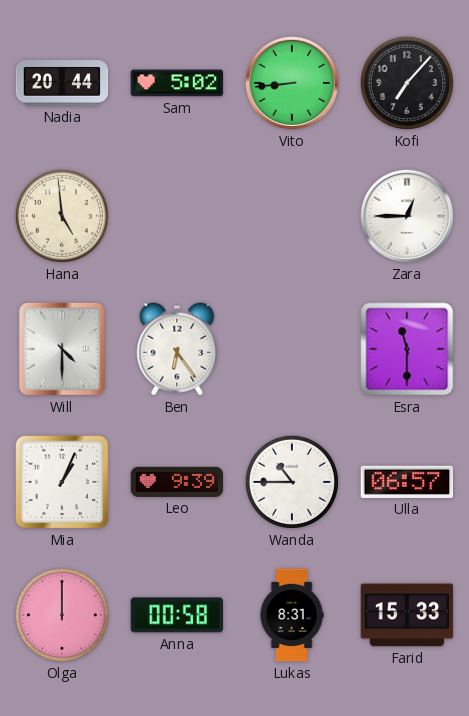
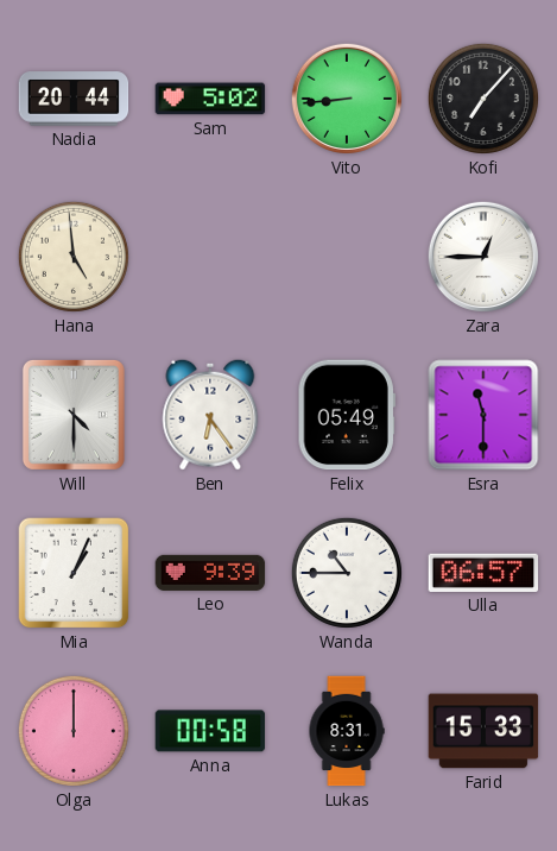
Felix: none -> 05:49 (347, 415)
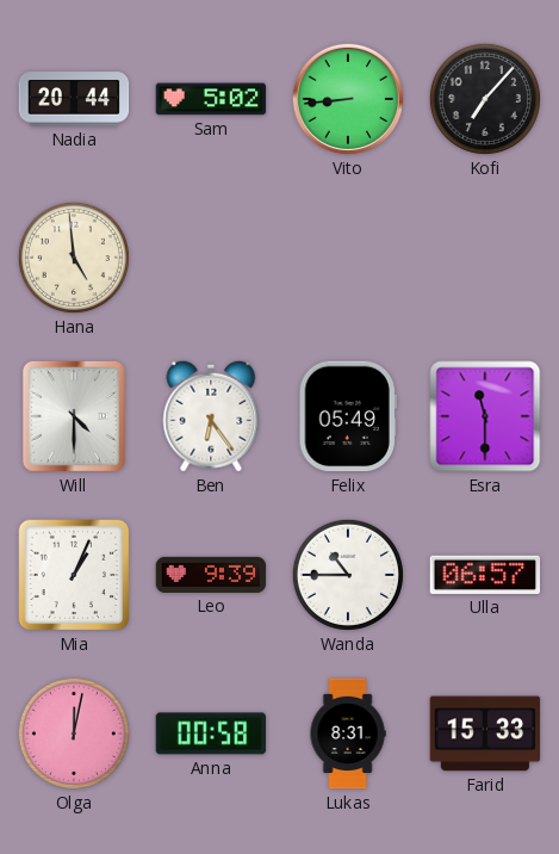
Zara: 12:45 -> none (483, 257)
Olga: 12:00 -> 12:02 (74, 734)
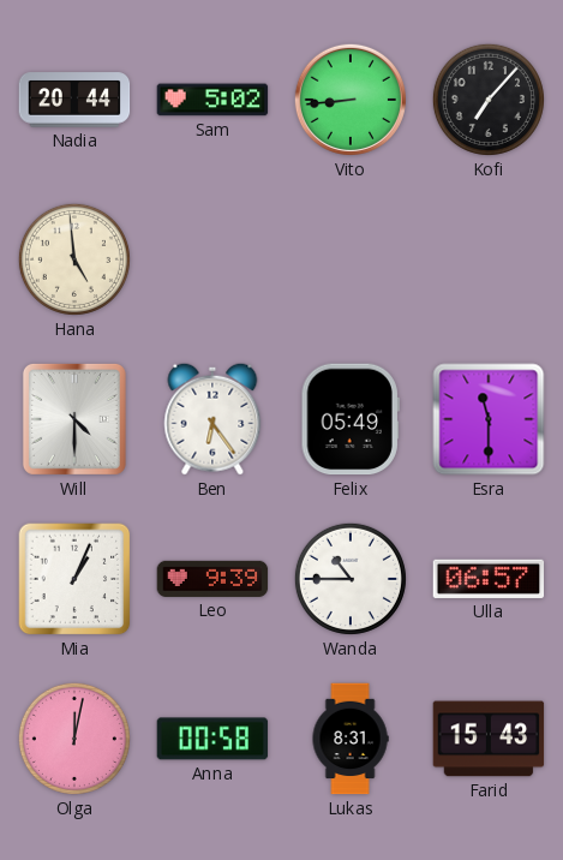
Farid: 15:33 -> 15:43 (489, 739)
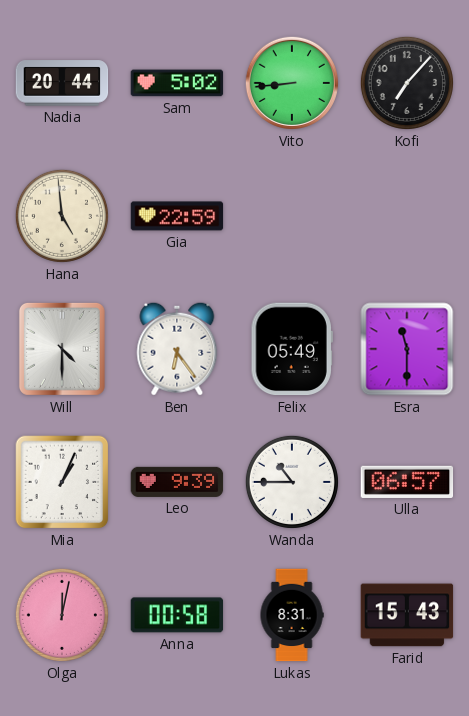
Gia: none -> 22:59 (177, 216)
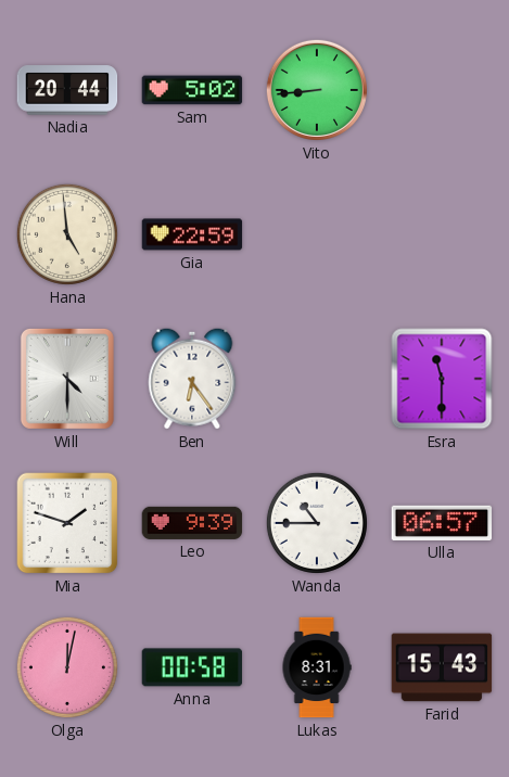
Kofi: 7:07 -> none (407, 83)
Felix: 05:49 -> none (292, 349)
Mia: 1:04 -> 1:48 (67, 523)
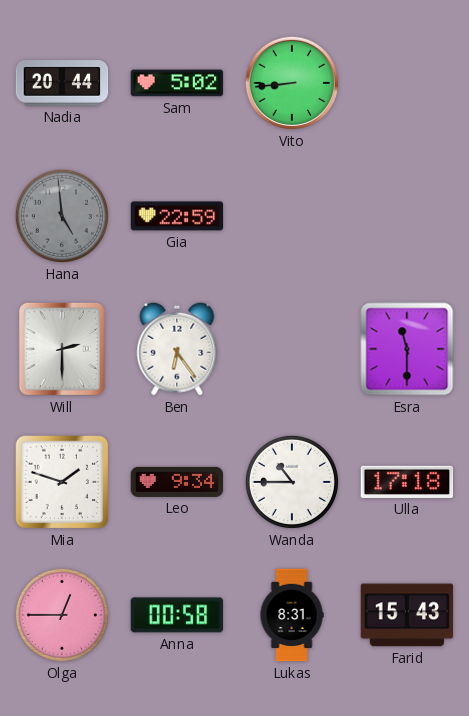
Hana dial: cream -> grey (62, 216)
Will: 4:30 -> 2:30 (62, 349)
Leo: 9:39 -> 9:34 (177, 482)
Ulla: 06:57 -> 17:18 (407, 482)
Olga: 12:02 -> 12:45 (62, 615)
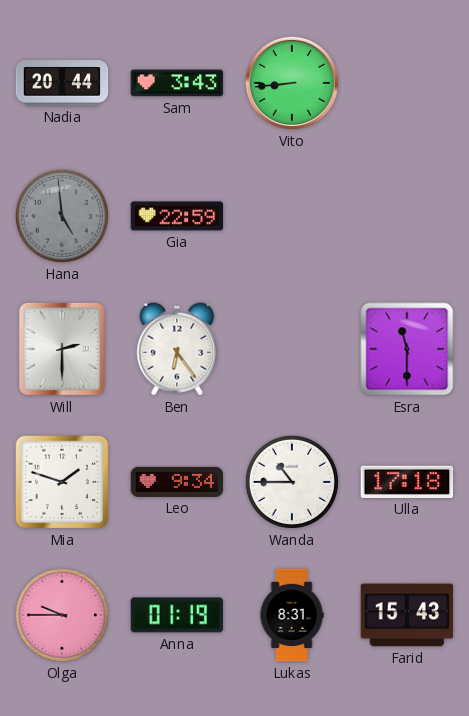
Sam: 5:02 -> 3:43 (177, 83)
Olga: 12:45 -> 9:45 (62, 615)
Anna: 00:58 -> 01:19 (177, 615)
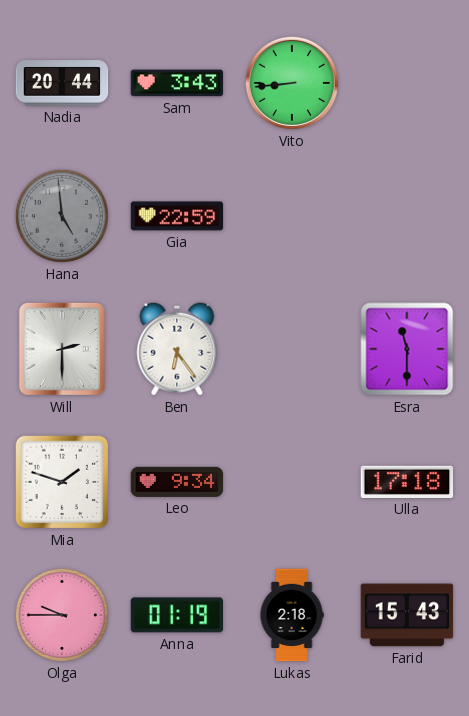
Wanda: 10:45 -> none (292, 482)
Lukas: 8:31 -> 2:18 (292, 615)
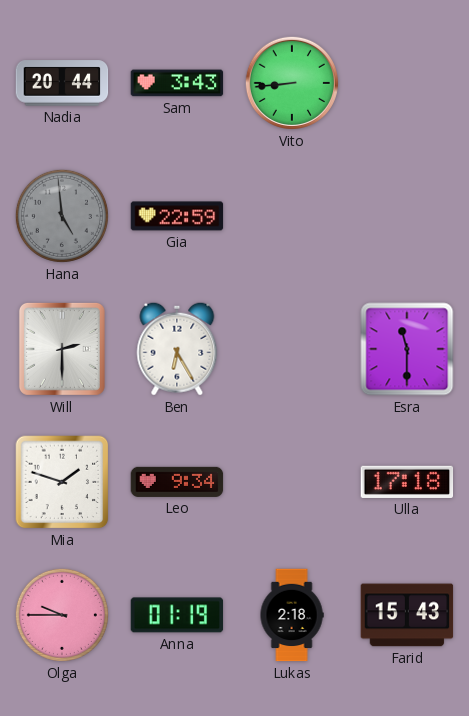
Ben: 6:24 -> 6:25 (177, 349)
